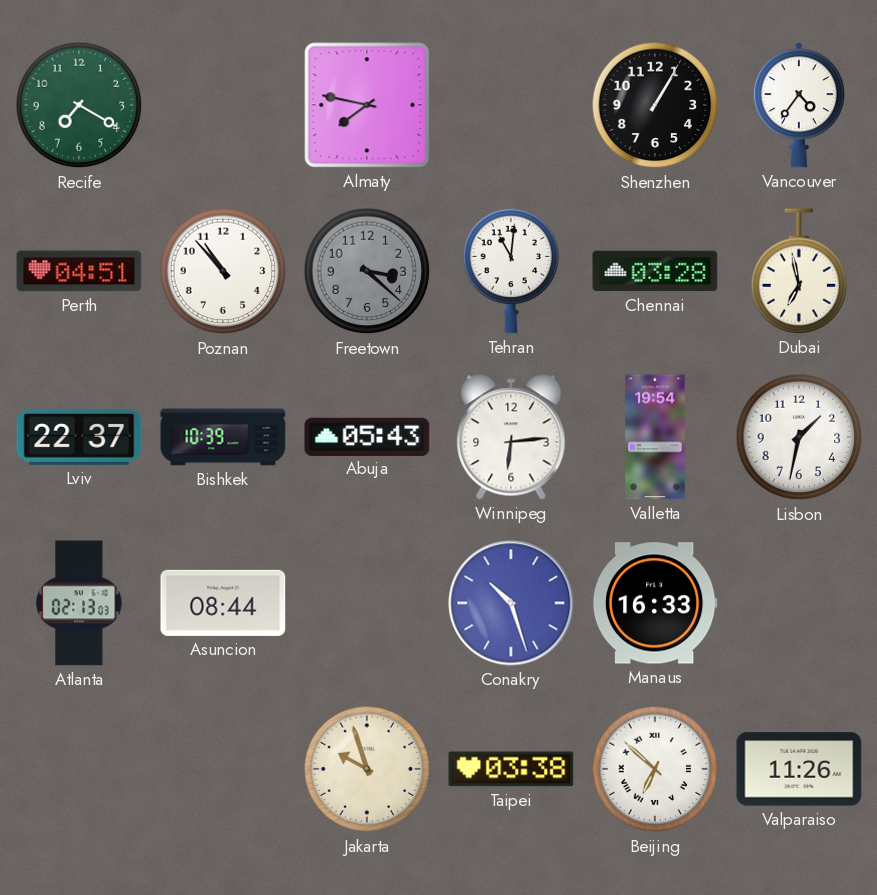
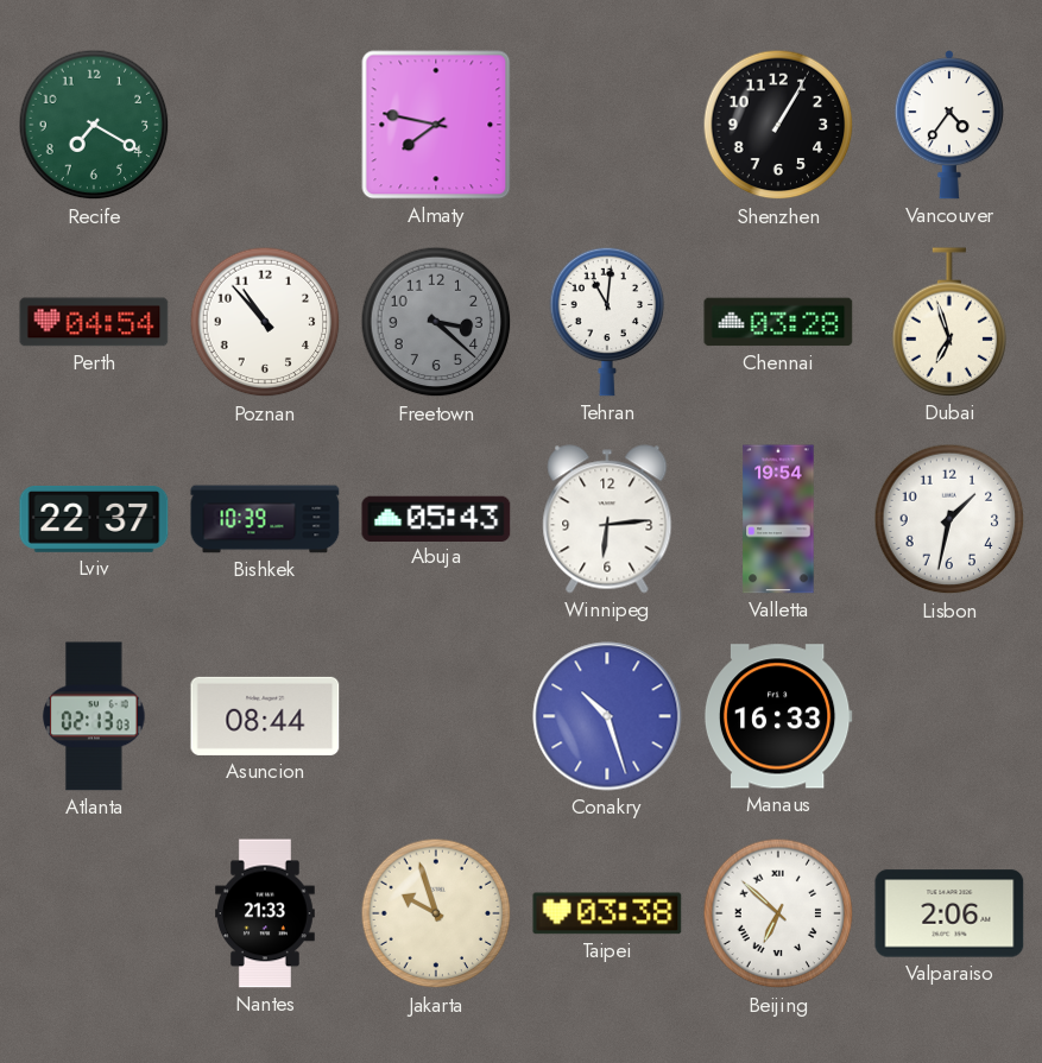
Perth: 04:51 -> 04:54 (94, 322)
Dubai: 6:58 -> 6:57 (949, 322)
Nantes: none -> 21:33 (266, 913)
Valparaiso: 11:26 -> 2:06 (949, 913)
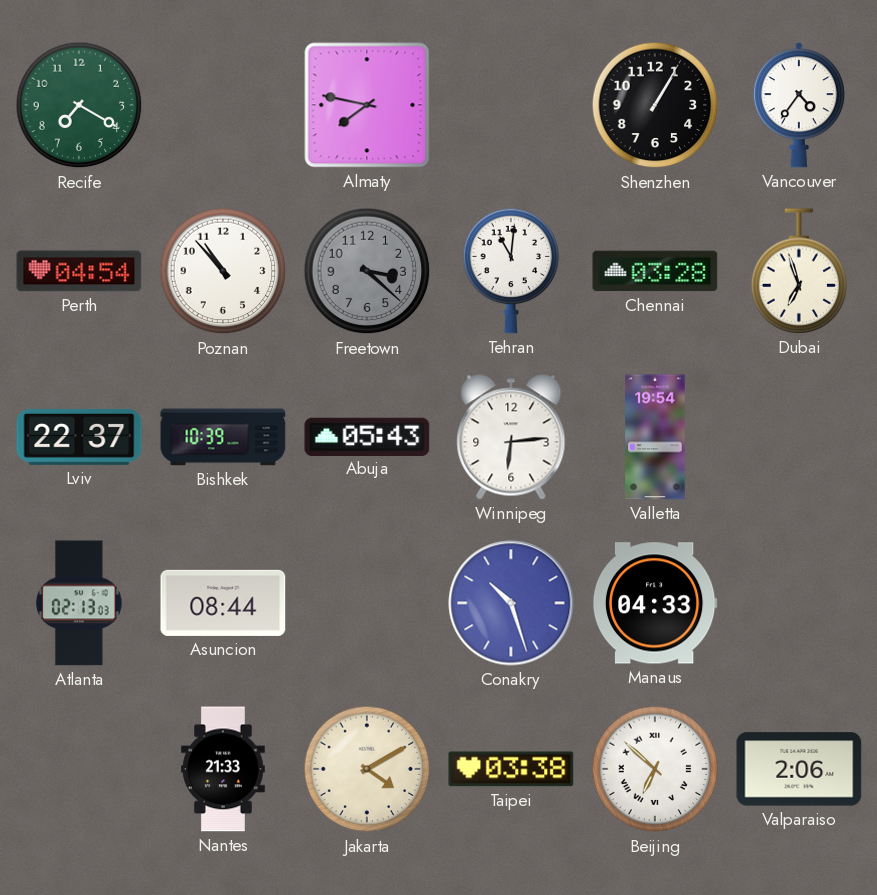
Lisbon: 1:32 -> none (949, 519)
Manaus: 16:33 -> 04:33 (655, 603)
Jakarta: 9:57 -> 4:10 (367, 769)
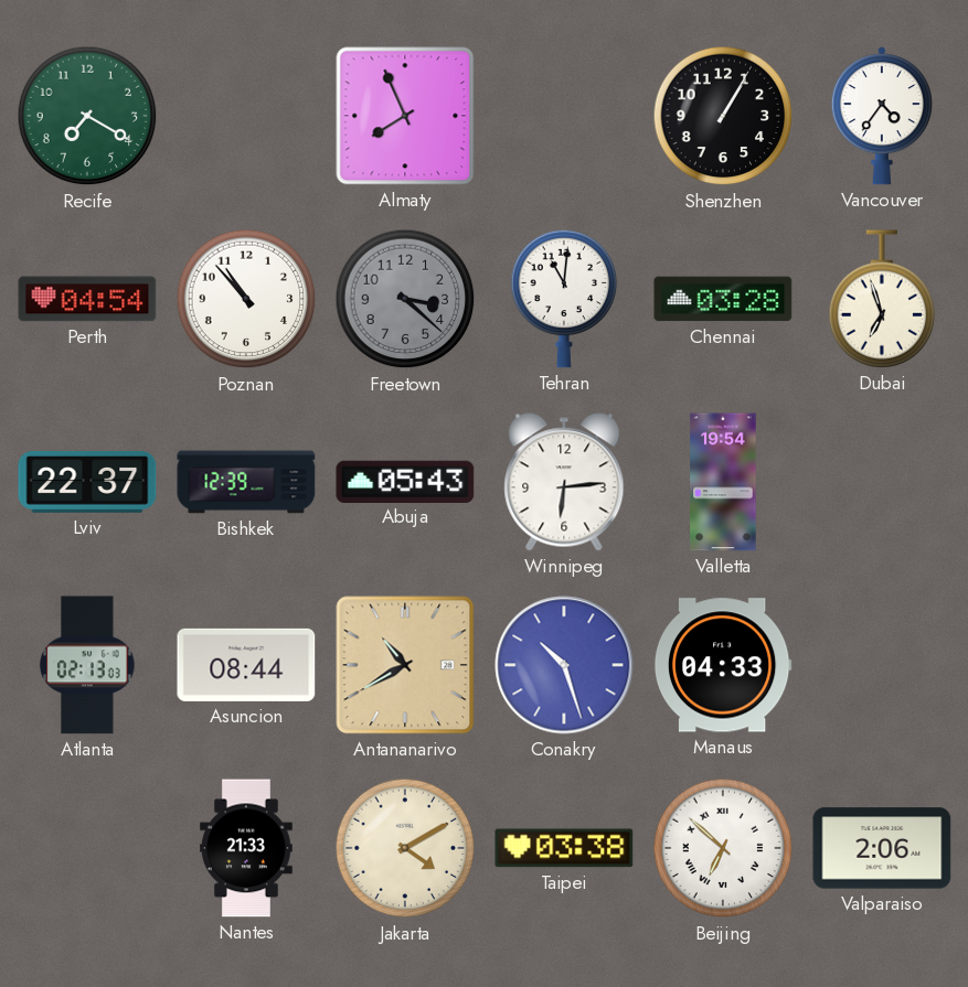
Almaty: 7:47 -> 7:56 (405, 116)
Bishkek: 10:39 -> 12:39 (246, 482)
Antananarivo: none -> 10:40 (405, 665)
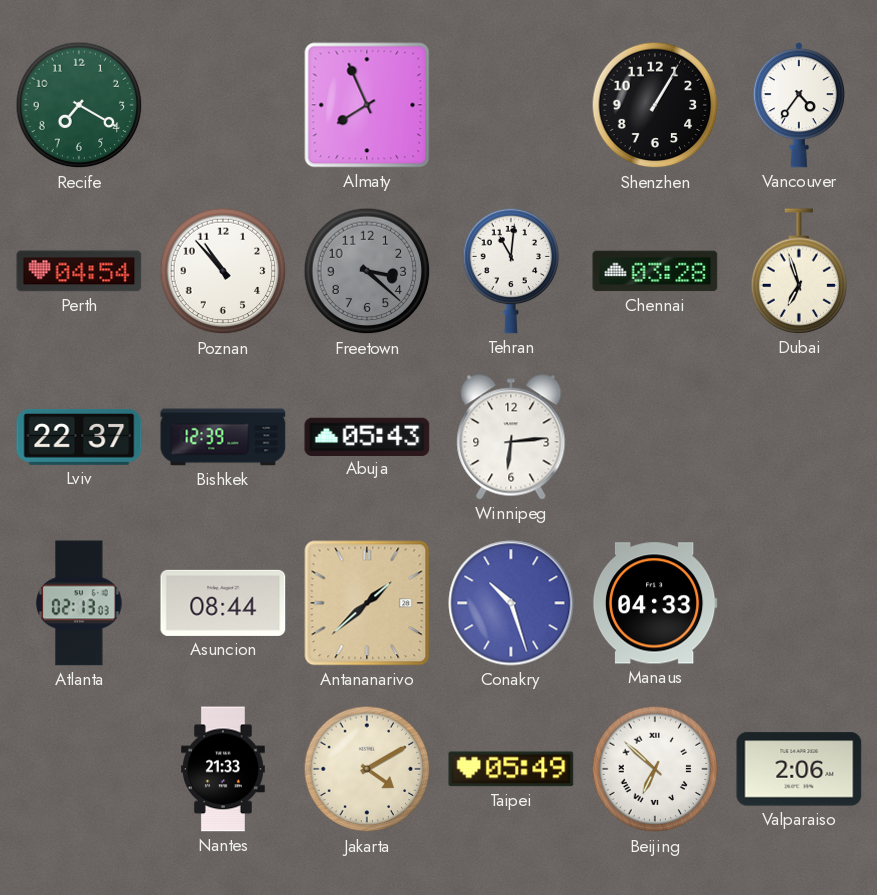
Valletta: 19:54 -> none (723, 482)
Antananarivo: 10:40 -> 1:38 (367, 603)
Taipei: 03:38 -> 05:49 (511, 769)
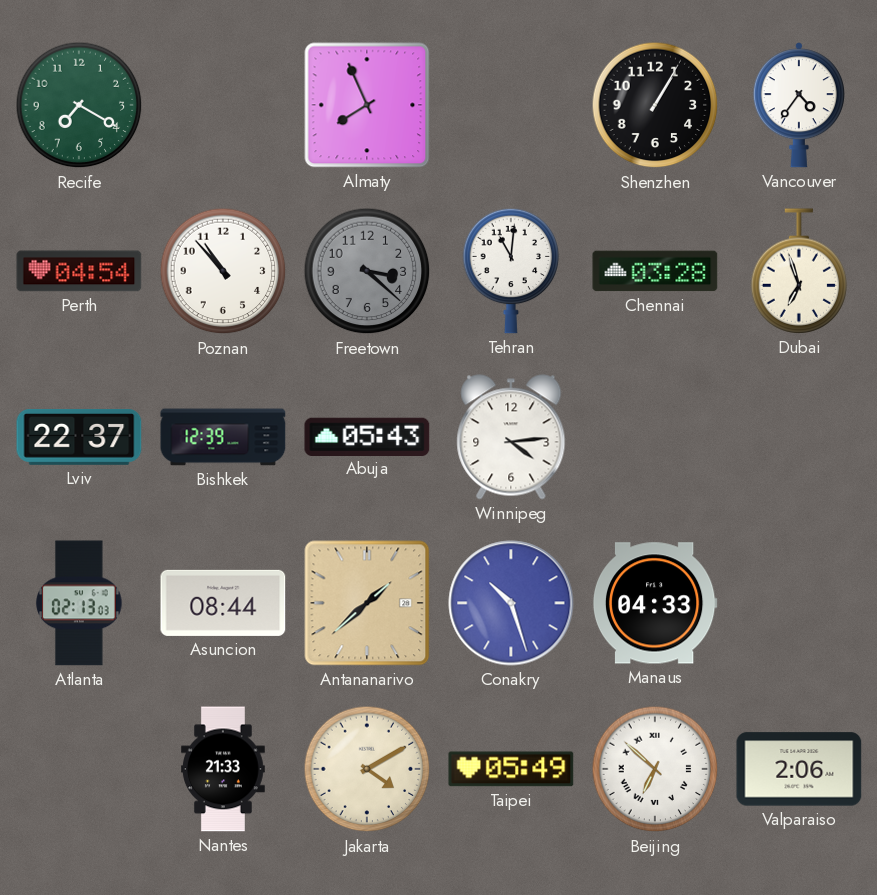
Winnipeg: 6:14 -> 4:14 (511, 437)
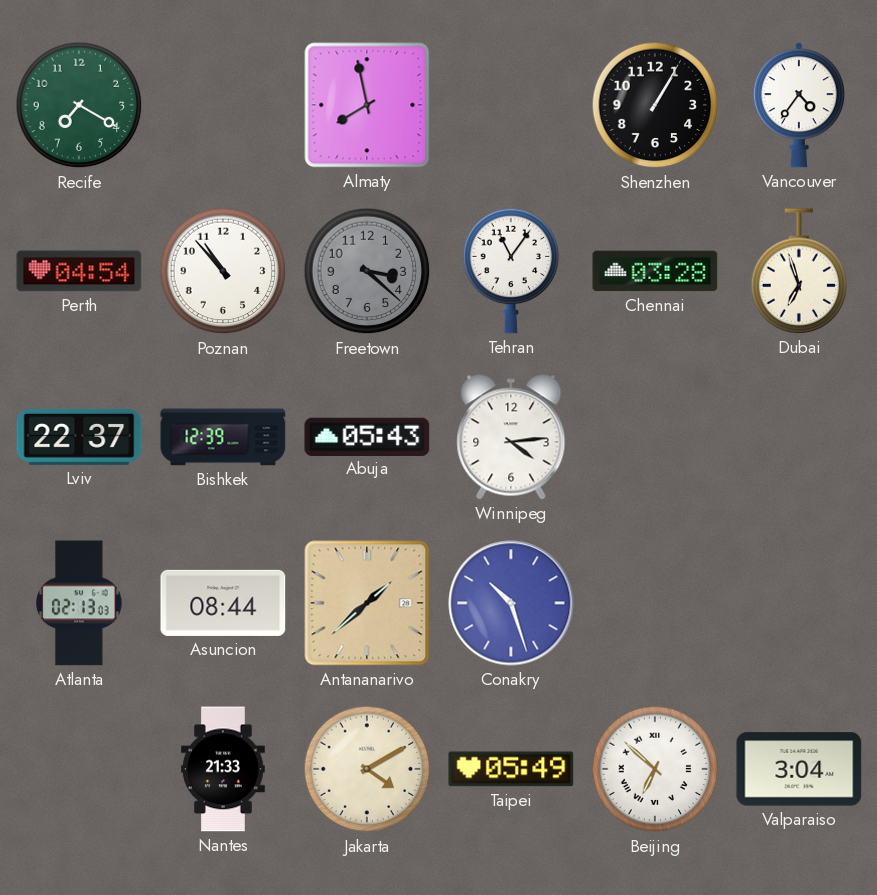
Almaty: 7:56 -> 7:58 (367, 105)
Tehran: 11:01 -> 11:06 (511, 271)
Manaus: 04:33 -> none (655, 603)
Valparaiso: 2:06 -> 3:04 (799, 769)
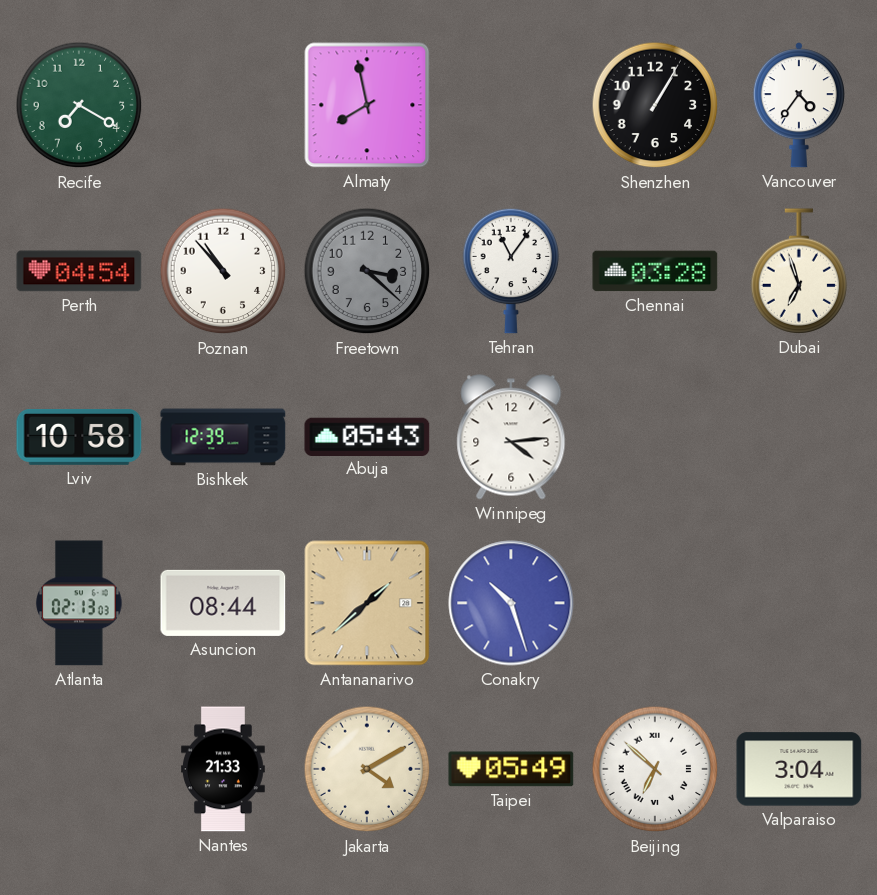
Lviv: 22:37 -> 10:58 (79, 438)
